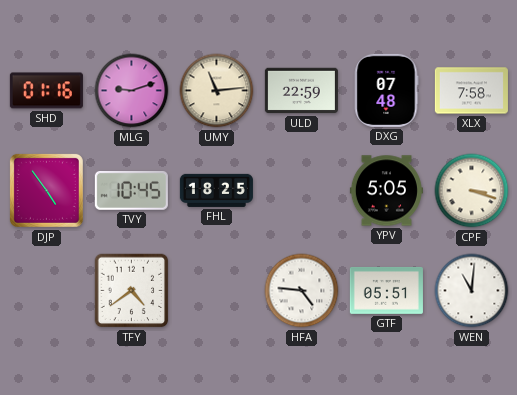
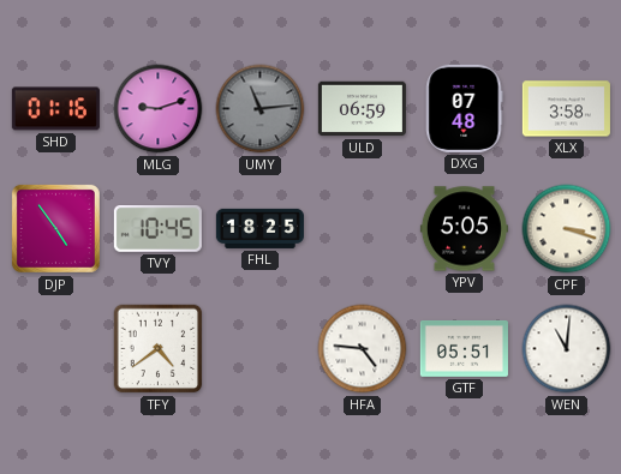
UMY dial: cream -> grey (261, 109)
ULD: 22:59 -> 06:59 (362, 109)
XLX: 7:58 -> 3:58 (566, 109)
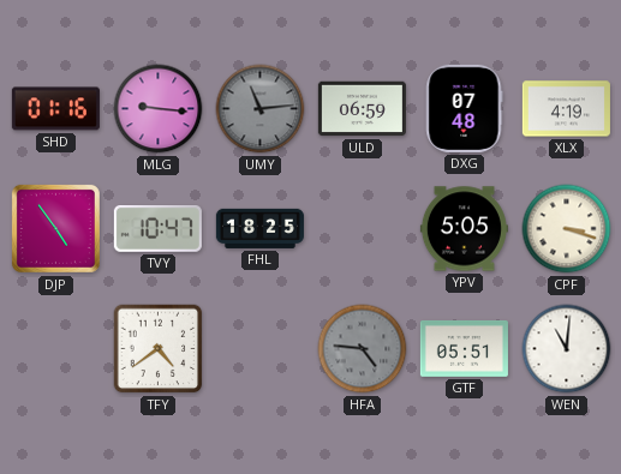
MLG: 9:12 -> 9:16 (159, 109)
XLX: 3:58 -> 4:19 (566, 109)
TVY: 10:45 -> 10:47 (157, 229)
HFA dial: white -> grey (363, 349)
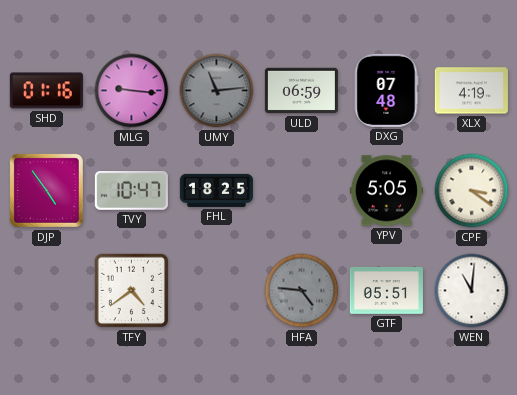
CPF: 3:18 -> 3:21 (472, 191)
